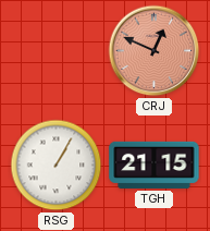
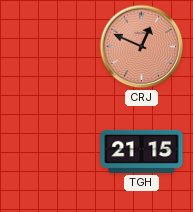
RSG: 1:05 -> none (57, 166)
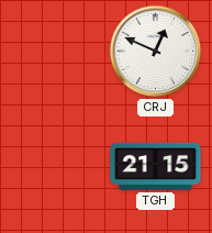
CRJ dial: salmon -> white (156, 52)
